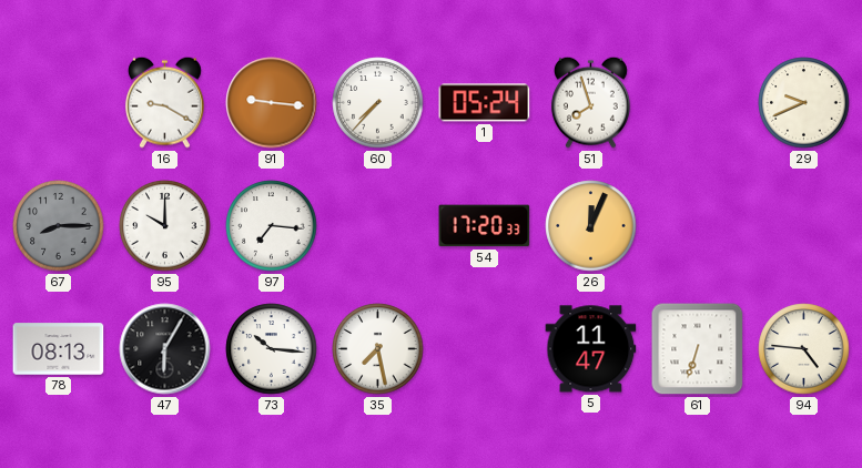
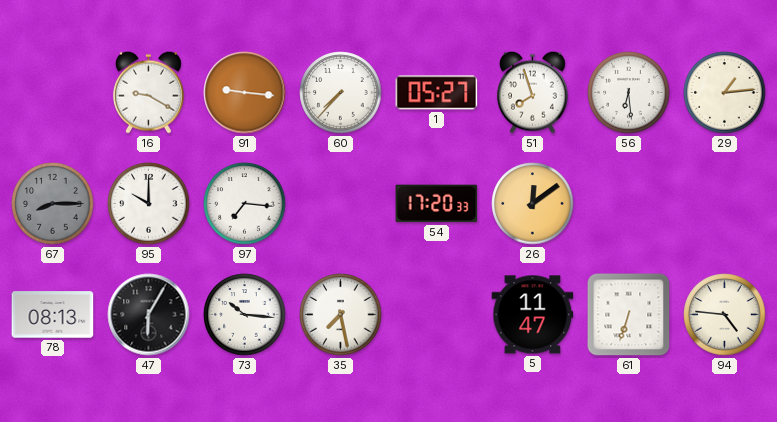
1: 05:24 -> 05:27 (437, 93)
56: none -> 6:29 (629, 93)
29: 9:41 -> 1:14 (725, 93)
26: 12:04 -> 12:09 (533, 204)
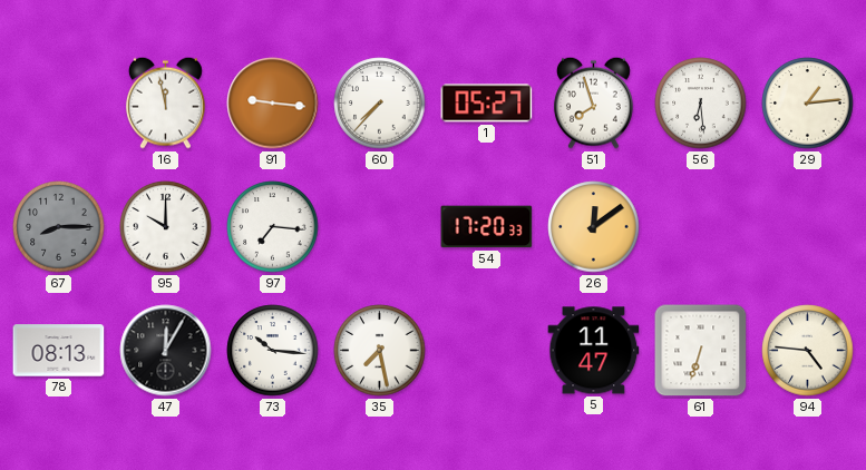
16: 9:20 -> 11:58 (165, 102)
47: 6:05 -> 12:05 (166, 351)
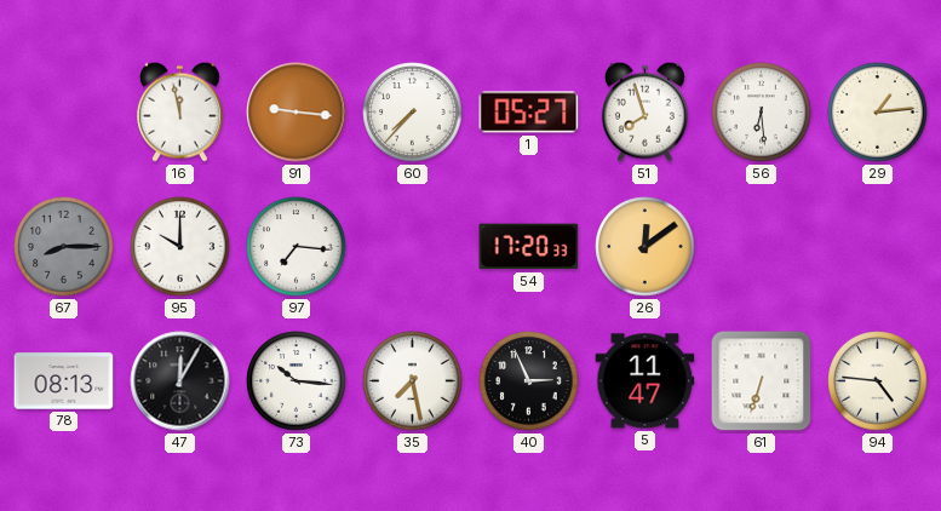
40: none -> 2:56 (529, 381)
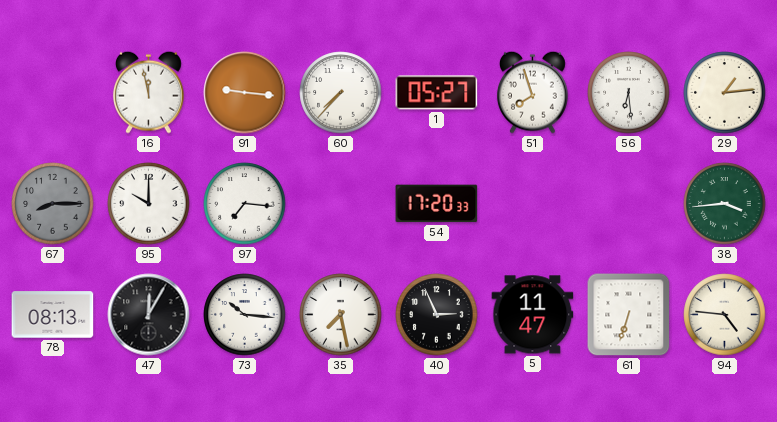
26: 12:09 -> none (645, 247)
38: none -> 3:44 (725, 204)
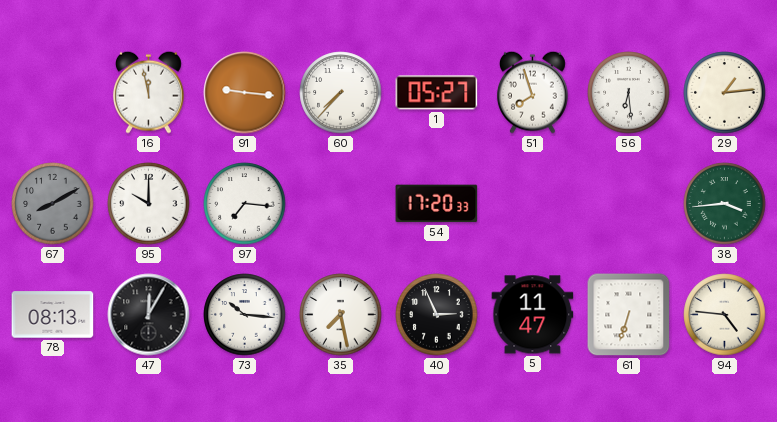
67: 8:15 -> 8:10 (53, 204)
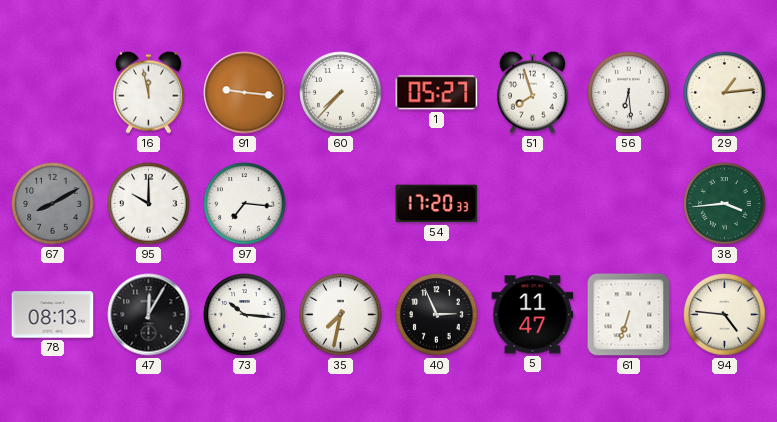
35: 7:28 -> 7:32 (341, 315)
